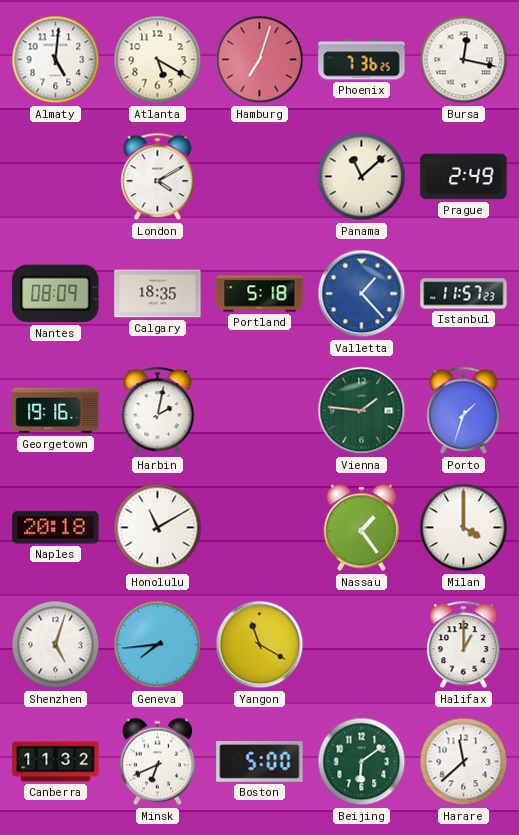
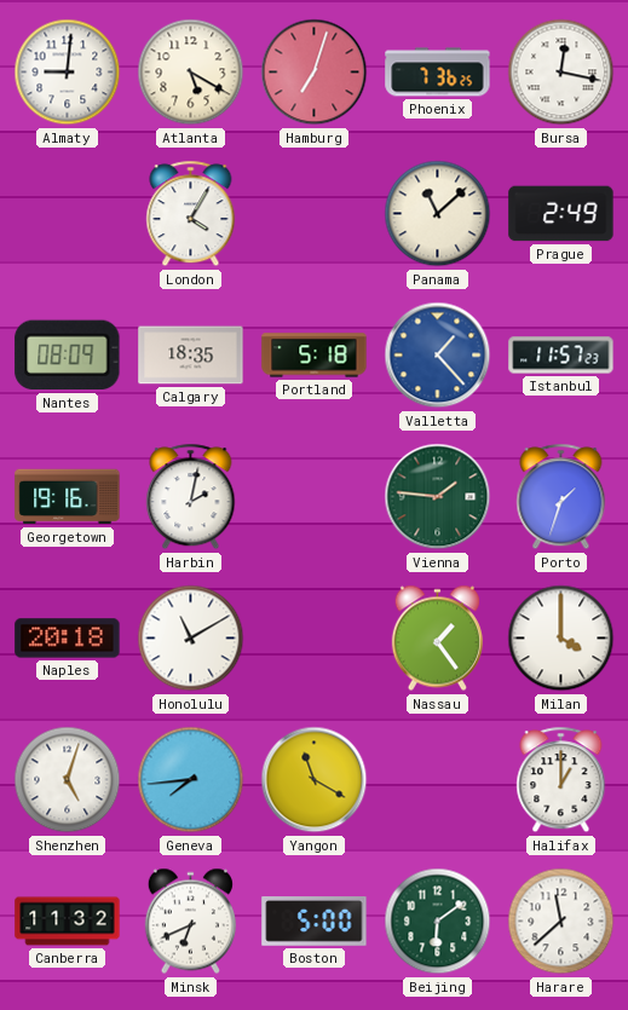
Almaty: 5:01 -> 9:01 (68, 73)
London: 4:10 -> 4:05 (191, 214)
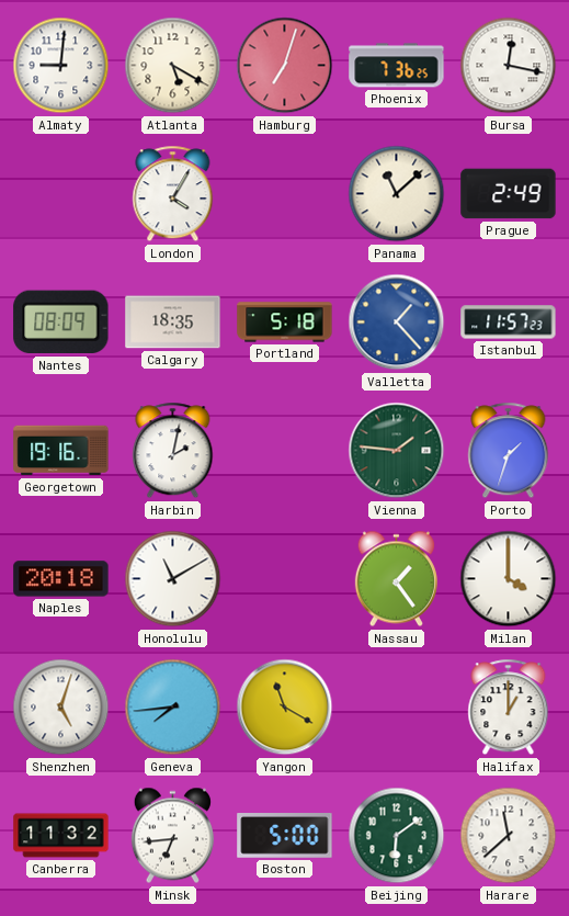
Minsk: 6:41 -> 6:44 (172, 836)
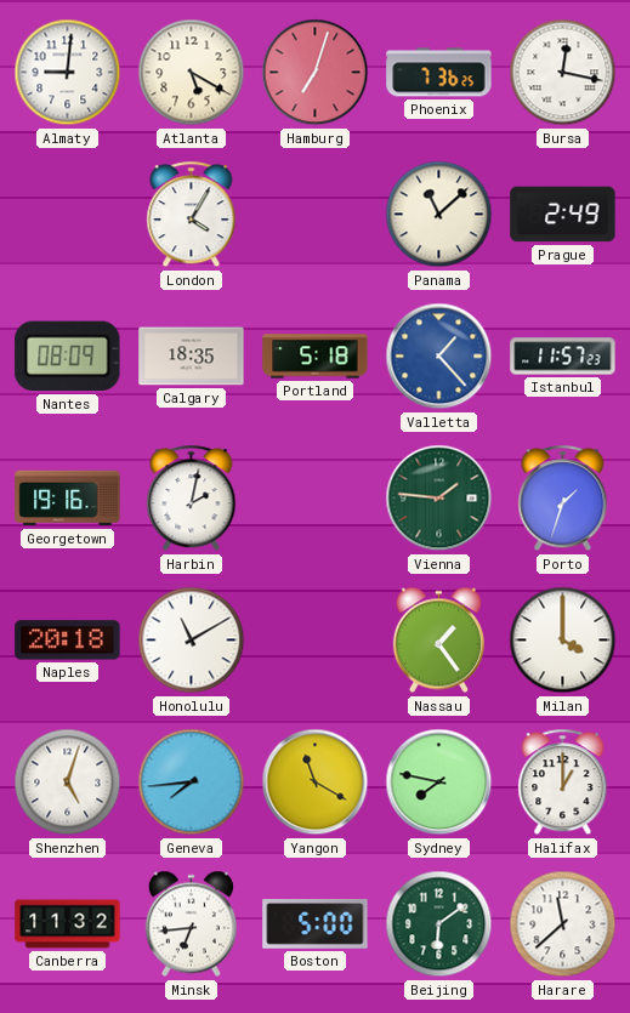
Sydney: none -> 7:47 (439, 782)
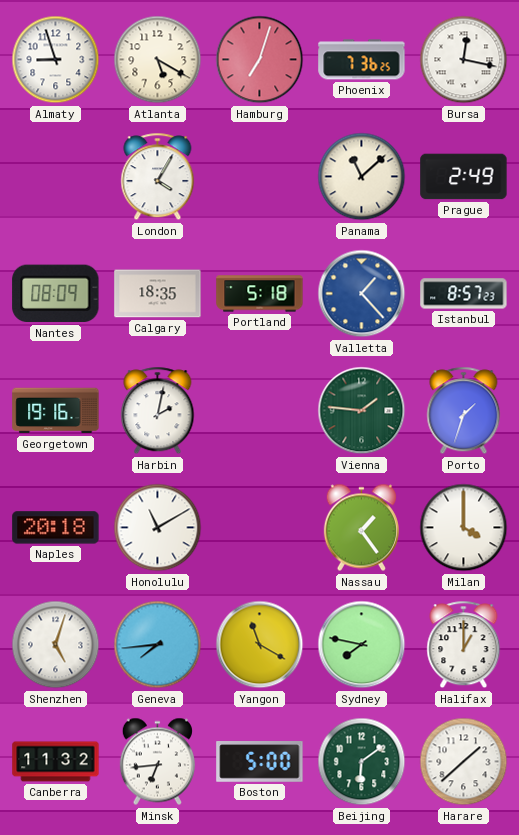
Almaty: 9:01 -> 8:57 (56, 60)
Istanbul: 11:57 -> 8:57 (464, 294)
Harare: 11:38 -> 1:38 (464, 762)
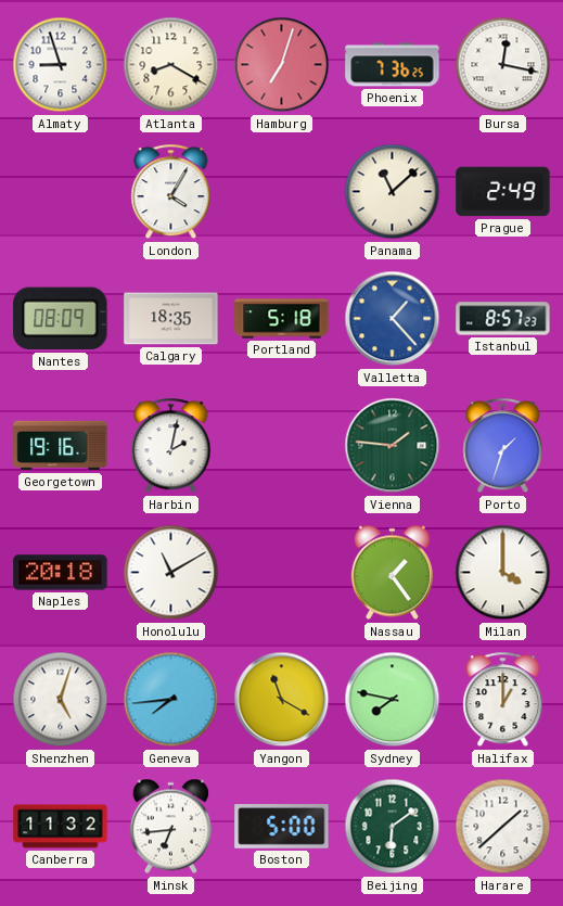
Atlanta: 5:20 -> 8:20 (171, 65)
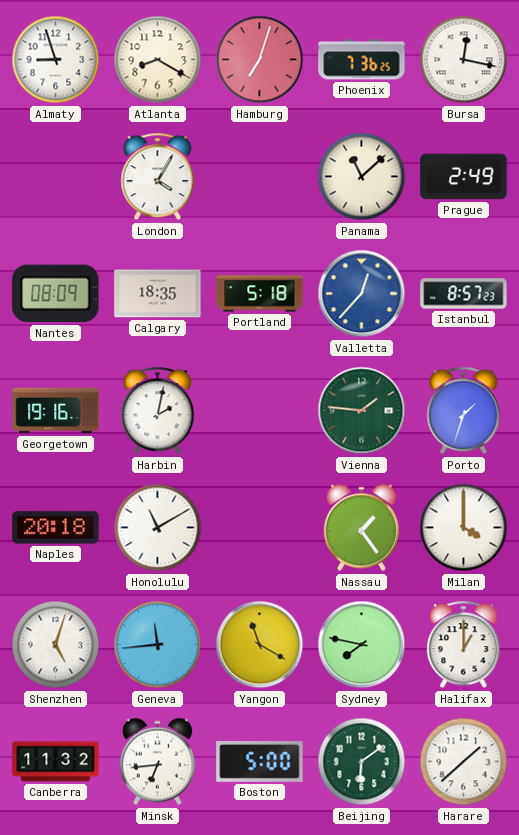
Valletta: 1:23 -> 12:37 (362, 294)
Geneva: 7:44 -> 11:44 (158, 645)
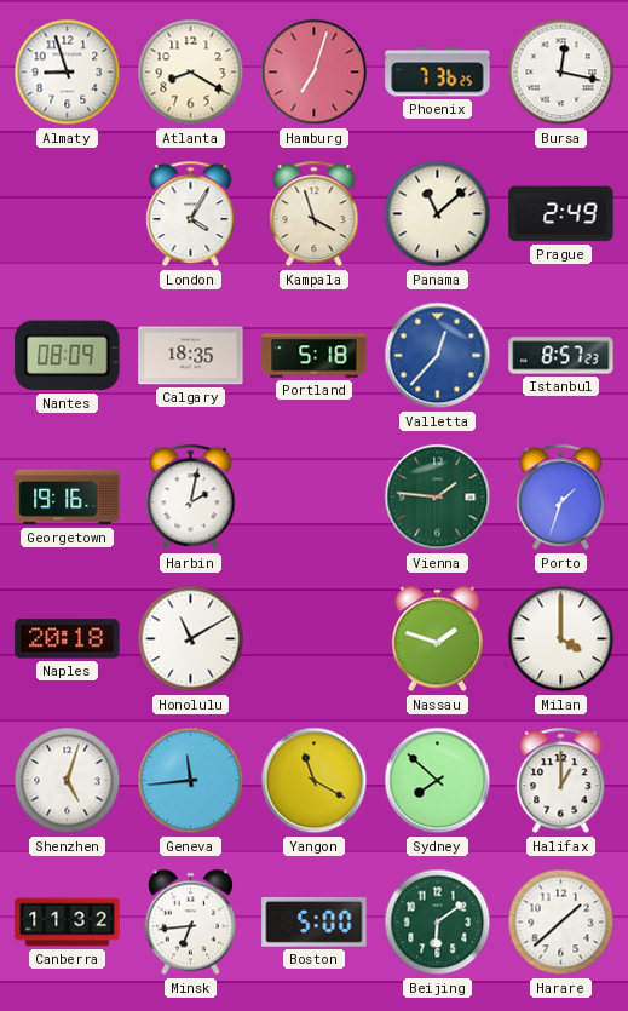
Kampala: none -> 3:57 (315, 214)
Nassau: 1:24 -> 1:48 (437, 639)
Sydney: 7:47 -> 7:52 (438, 781)
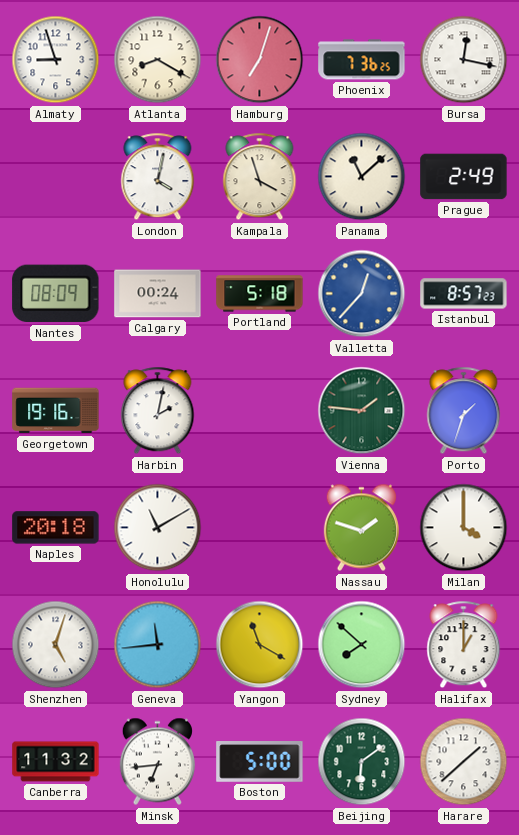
London: 4:05 -> 4:02 (158, 177)
Calgary: 18:35 -> 00:24 (158, 294)
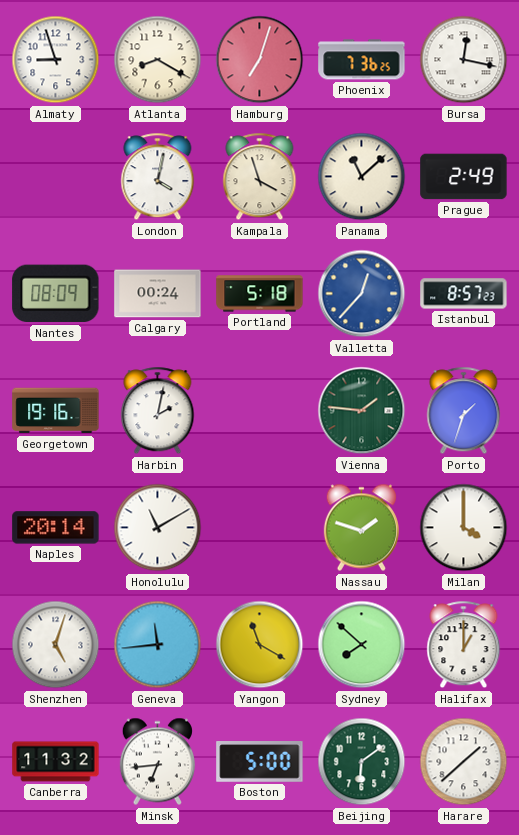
Naples: 20:18 -> 20:14 (56, 528)
